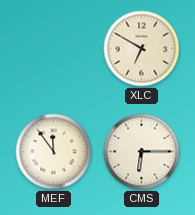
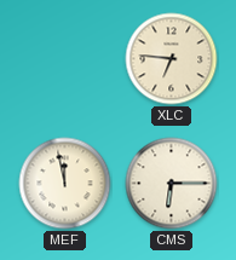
XLC: 6:50 -> 6:46 (172, 59)
MEF: 11:54 -> 11:58 (65, 184)
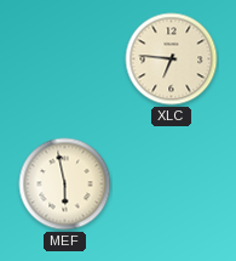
MEF: 11:58 -> 5:58 (65, 185)
CMS: 6:15 -> none (172, 184)
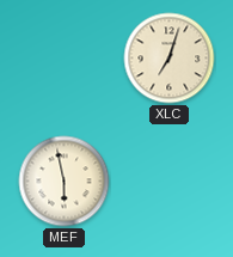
XLC: 6:46 -> 7:03 (170, 59)
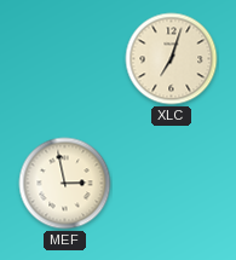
MEF: 5:58 -> 2:58 (65, 184)
